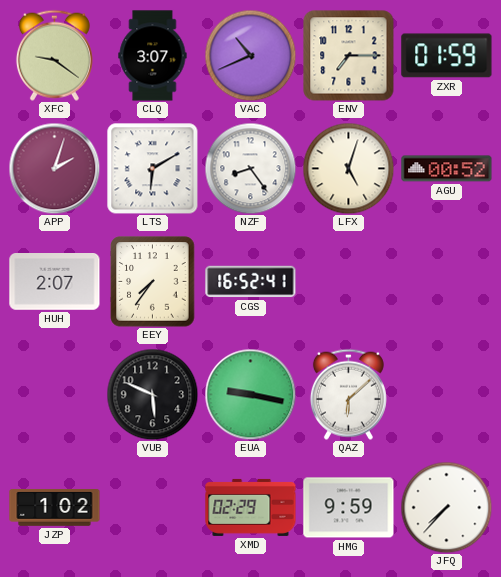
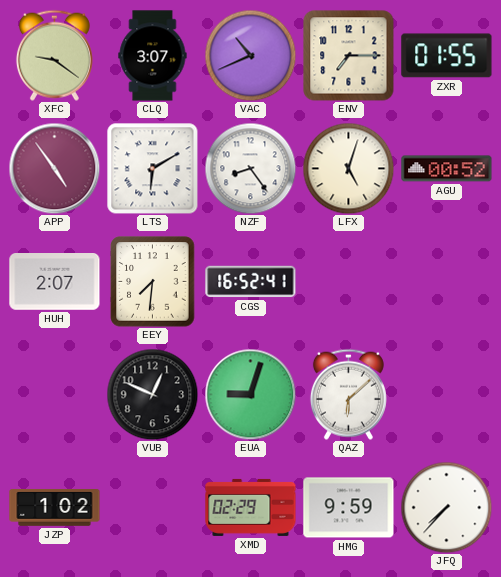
ZXR: 01:59 -> 01:55 (447, 56)
APP: 2:03 -> 4:54 (54, 168)
EEY: 7:36 -> 7:31 (153, 282)
VUB: 5:49 -> 12:49 (152, 394)
EUA: 9:17 -> 9:03 (250, 394)
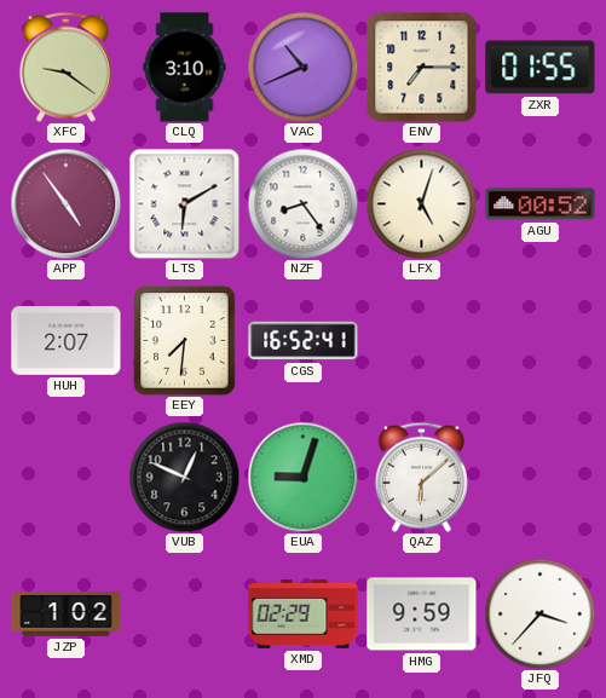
CLQ: 3:07 -> 3:10 (185, 68)
JFQ: 7:37 -> 3:37 (539, 613)
